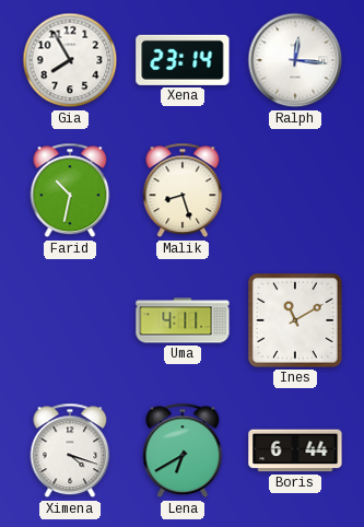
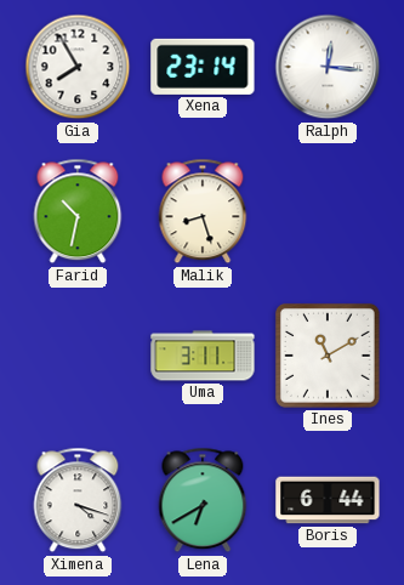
Uma: 4:11 -> 3:11 (203, 356)
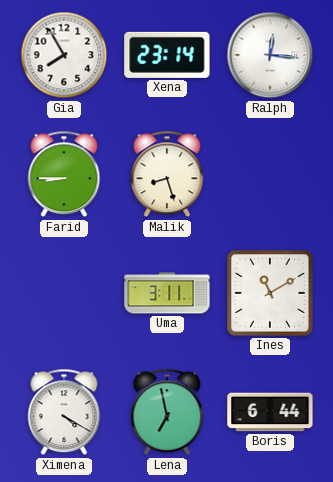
Farid: 10:32 -> 8:45 (64, 174)
Ximena: 4:18 -> 4:20 (64, 412)
Lena: 6:40 -> 6:58 (167, 412)
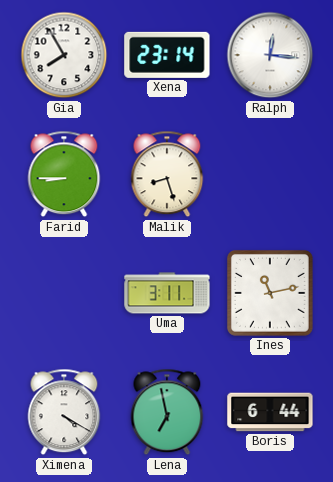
Ines: 11:10 -> 11:13 (270, 293)
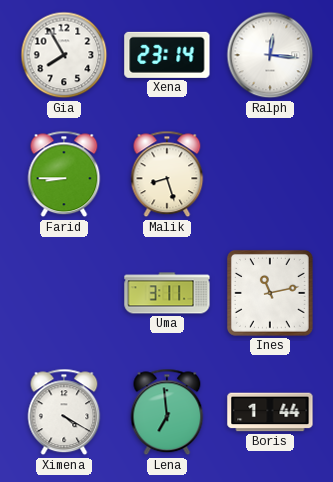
Lena: 6:58 -> 6:59 (167, 412)
Boris: 6:44 -> 1:44 (270, 412)
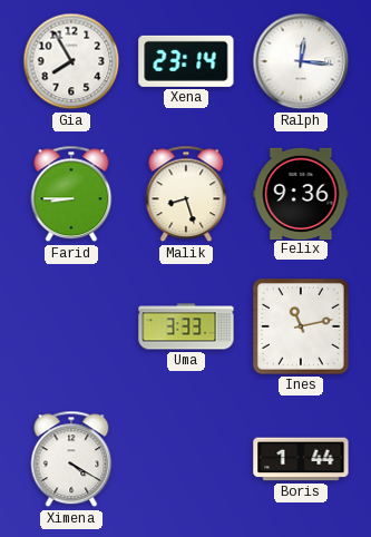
Felix: none -> 9:36 (301, 193)
Uma: 3:11 -> 3:33 (186, 326)
Lena: 6:59 -> none (167, 412)
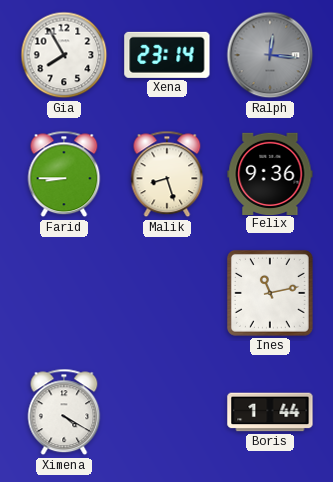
Ralph dial: white -> grey (270, 55)
Uma: 3:33 -> none (186, 326)
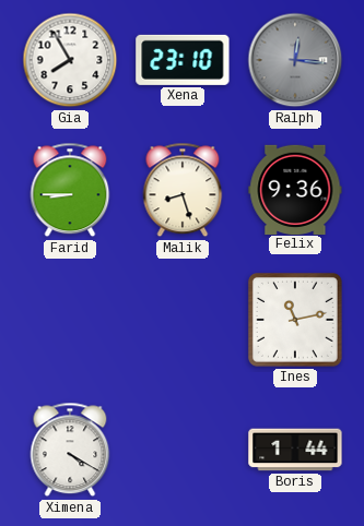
Xena: 23:14 -> 23:10 (183, 60)
